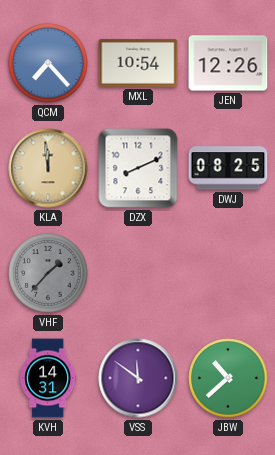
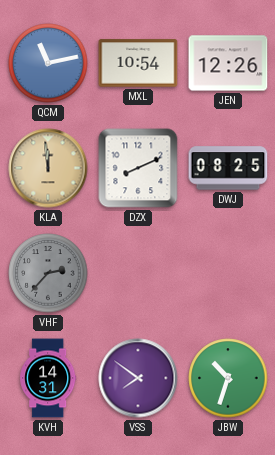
QCM: 7:23 -> 11:13 (48, 63)
VHF: 1:37 -> 2:37 (48, 273)
VSS: 11:51 -> 7:51 (138, 378)
JBW: 10:38 -> 10:33 (228, 378)
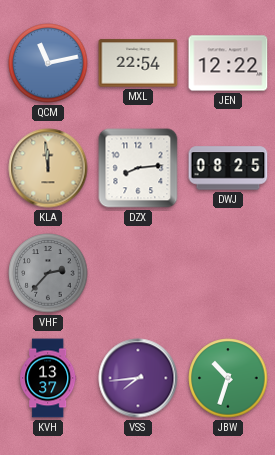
MXL: 10:54 -> 22:54 (138, 63)
JEN: 12:26 -> 12:22 (228, 63)
DZX: 8:11 -> 8:14 (138, 168)
KVH: 14:31 -> 13:37 (48, 378)
VSS: 7:51 -> 7:44 (138, 378)
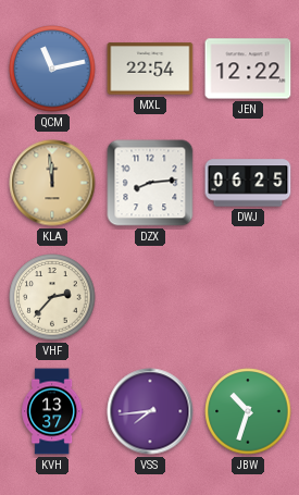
DWJ: 08:25 -> 06:25 (248, 183)
VHF dial: grey -> cream (52, 297)
